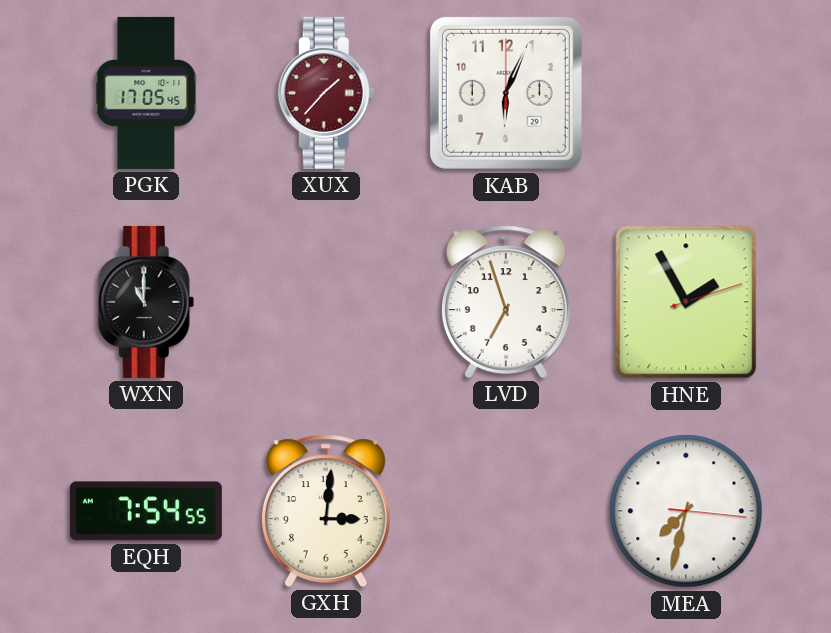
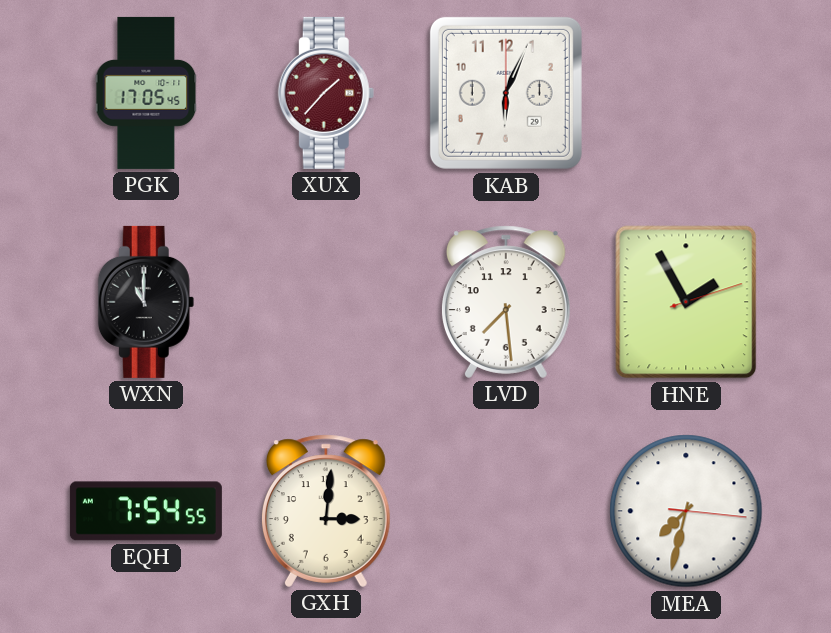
LVD: 6:57 -> 7:29 (506, 302)
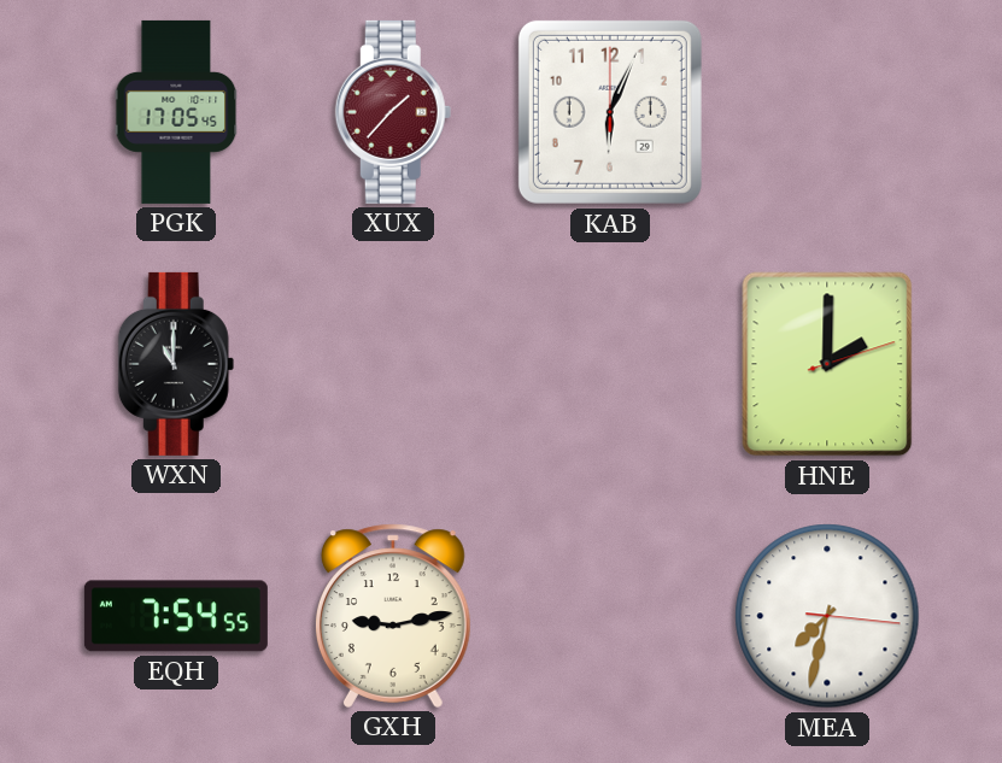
LVD: 7:29 -> none (506, 302)
HNE: 1:55 -> 2:00 (827, 364)
GXH: 3:01 -> 9:13 (393, 616)
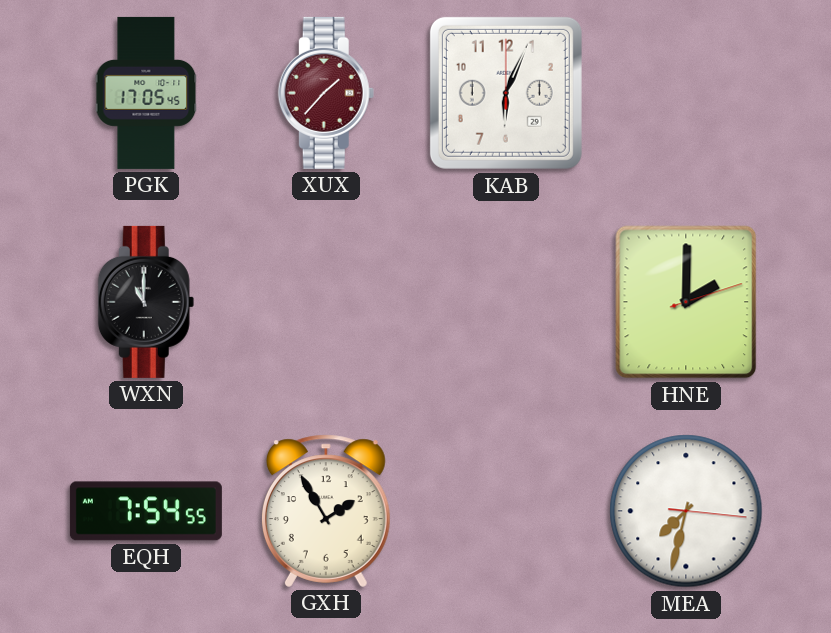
GXH: 9:13 -> 1:55 (326, 511)
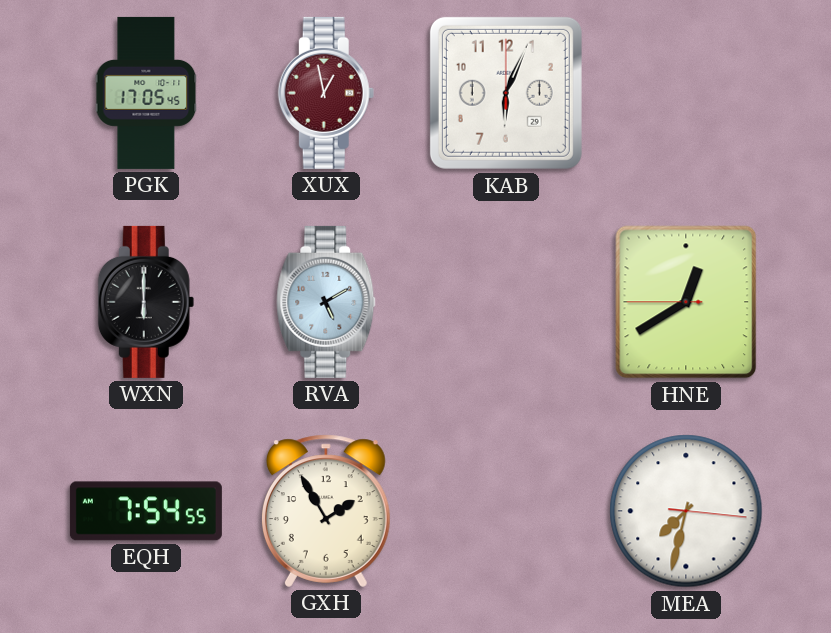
XUX: 1:37 -> 12:58 (326, 93)
WXN: 11:00 -> 6:00 (146, 302)
RVA: none -> 5:10 (326, 302)
HNE: 2:00 -> 12:39 (686, 302)
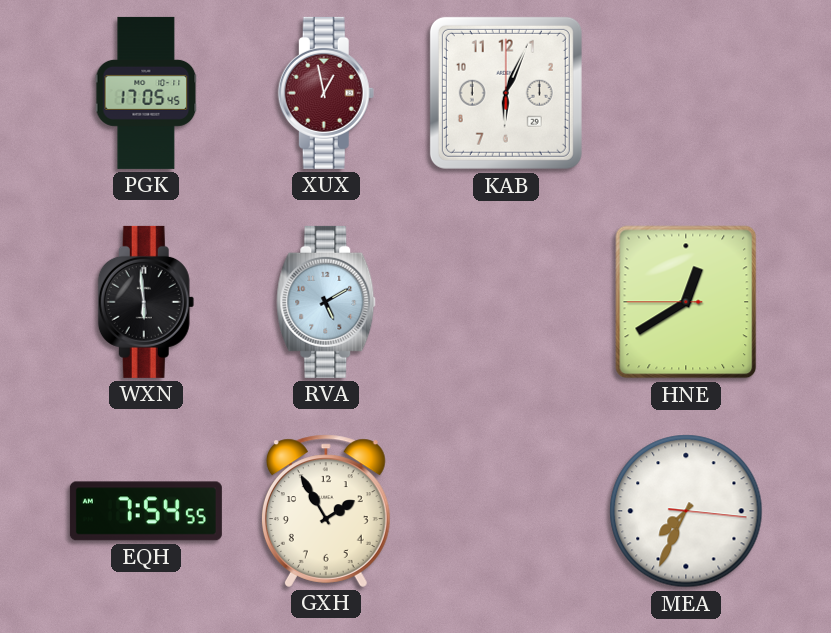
WXN: 6:00 -> 5:59 (146, 302)
MEA: 7:32 -> 7:34 (686, 511)
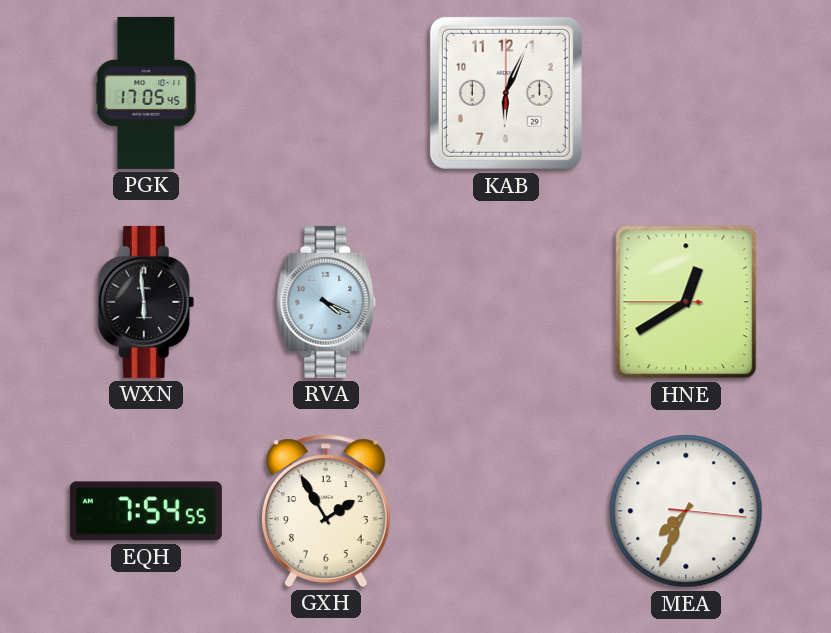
XUX: 12:58 -> none (326, 93)
RVA: 5:10 -> 4:19 (326, 302)
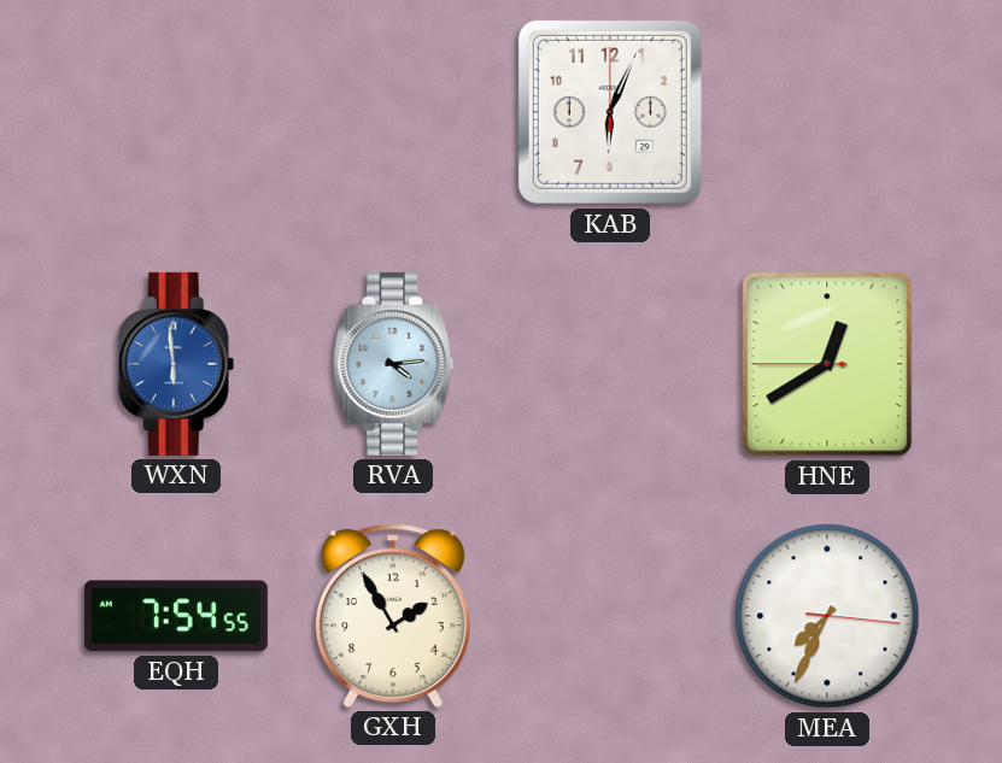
PGK: 17:05 -> none (146, 93)
WXN dial: black -> blue (176, 364)
RVA: 4:19 -> 4:14 (393, 364)
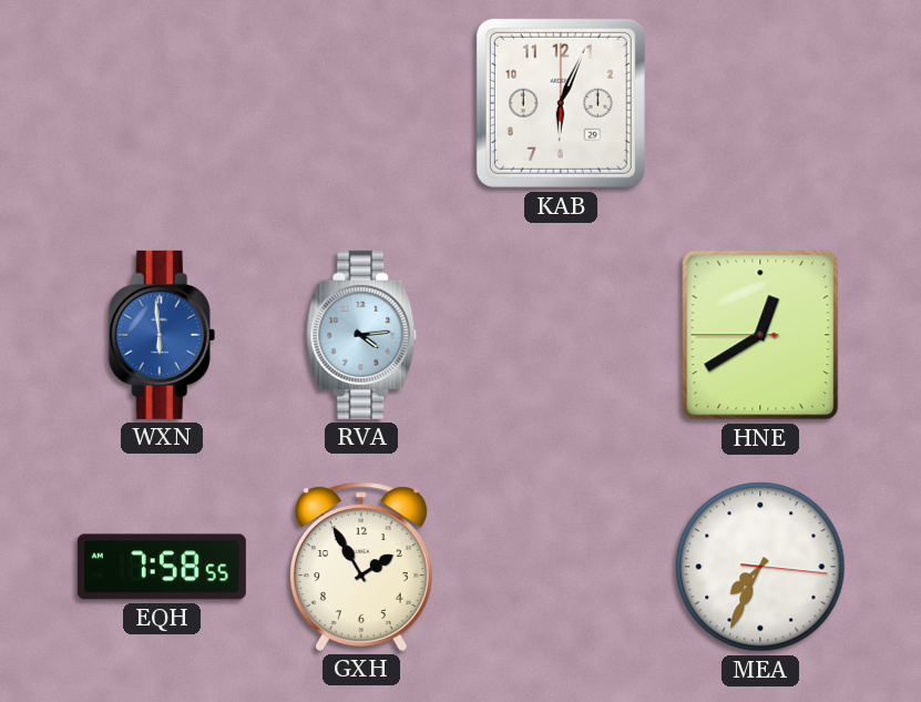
EQH: 7:54 -> 7:58 (162, 567)
